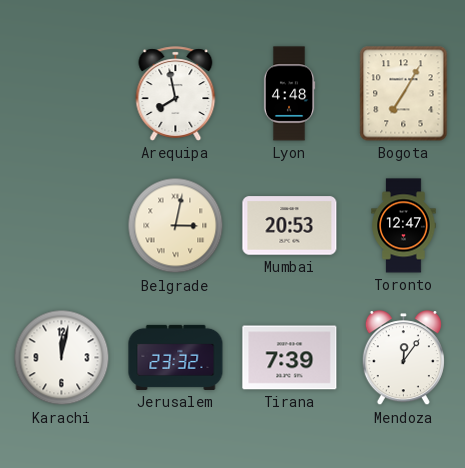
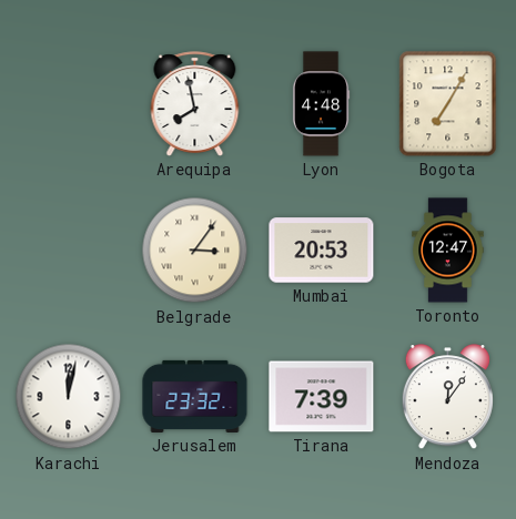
Belgrade: 3:02 -> 3:06 (195, 251)
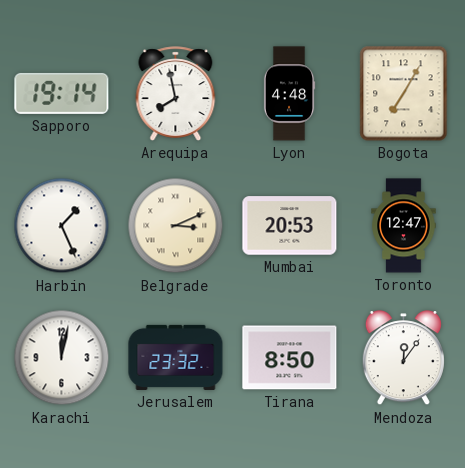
Sapporo: none -> 19:14 (62, 93)
Harbin: none -> 1:26 (62, 226)
Belgrade: 3:06 -> 3:11 (176, 226)
Tirana: 7:39 -> 8:50 (290, 358)
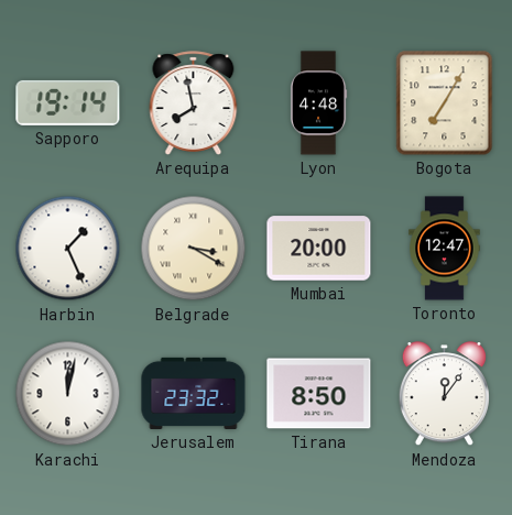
Belgrade: 3:11 -> 3:20 (194, 249)
Mumbai: 20:53 -> 20:00 (319, 249)
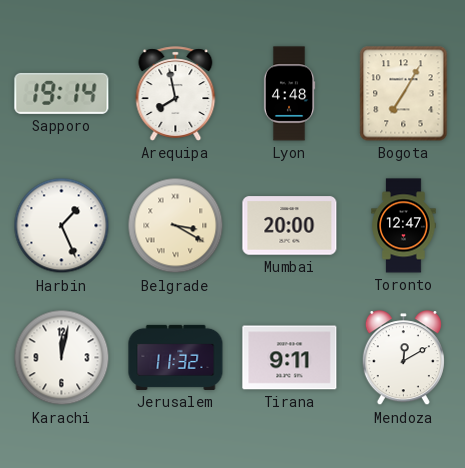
Jerusalem: 23:32 -> 11:32 (176, 357)
Tirana: 8:50 -> 9:11 (290, 358)
Mendoza: 12:06 -> 12:10 (403, 358)
